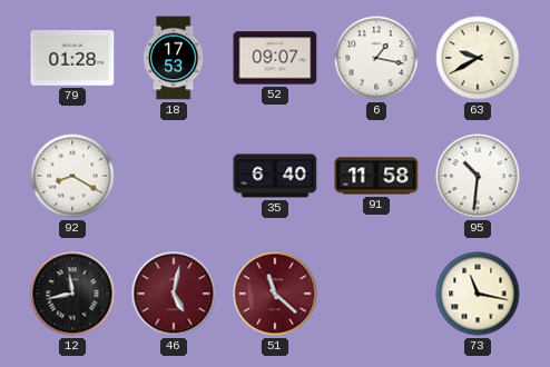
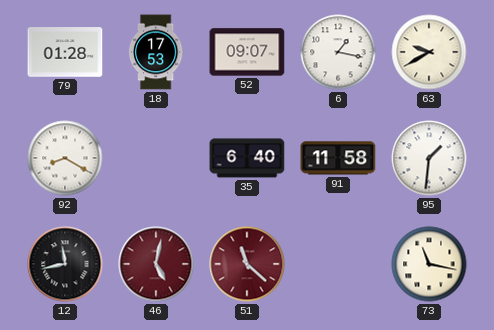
95: 10:31 -> 1:31 (429, 158)
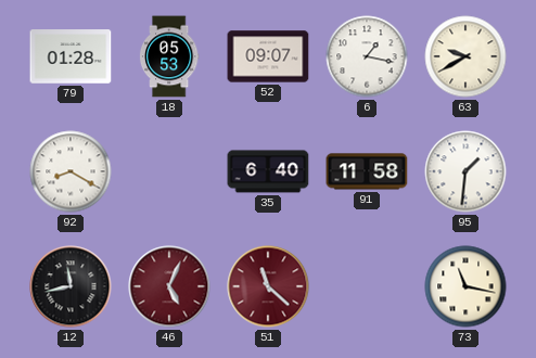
18: 17:53 -> 05:53 (169, 56)
46: 5:02 -> 5:04 (169, 286)
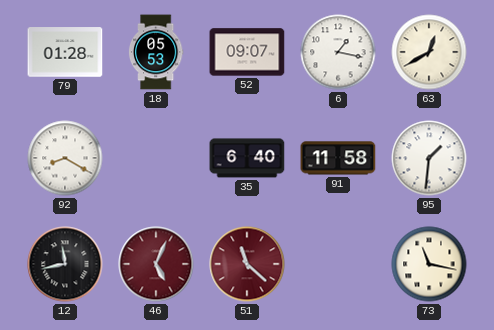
63: 9:40 -> 12:40 (429, 52)
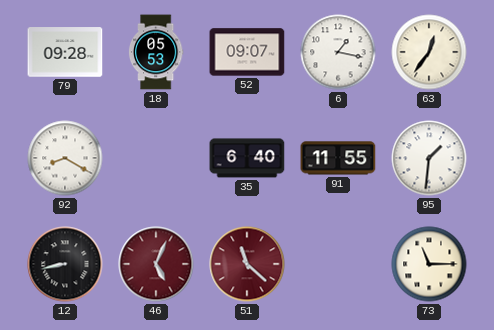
79: 01:28 -> 09:28 (65, 52)
63: 12:40 -> 12:36 (429, 52)
91: 11:58 -> 11:55 (338, 158)
12: 11:43 -> 8:43 (65, 264)
73: 11:17 -> 11:15 (429, 264)
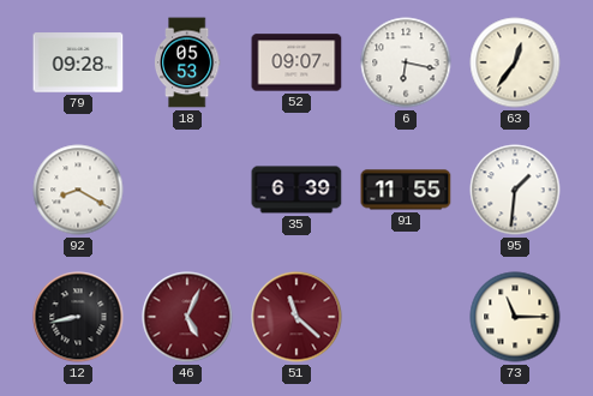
6: 1:17 -> 6:17 (406, 62)
35: 6:40 -> 6:39 (296, 190)
